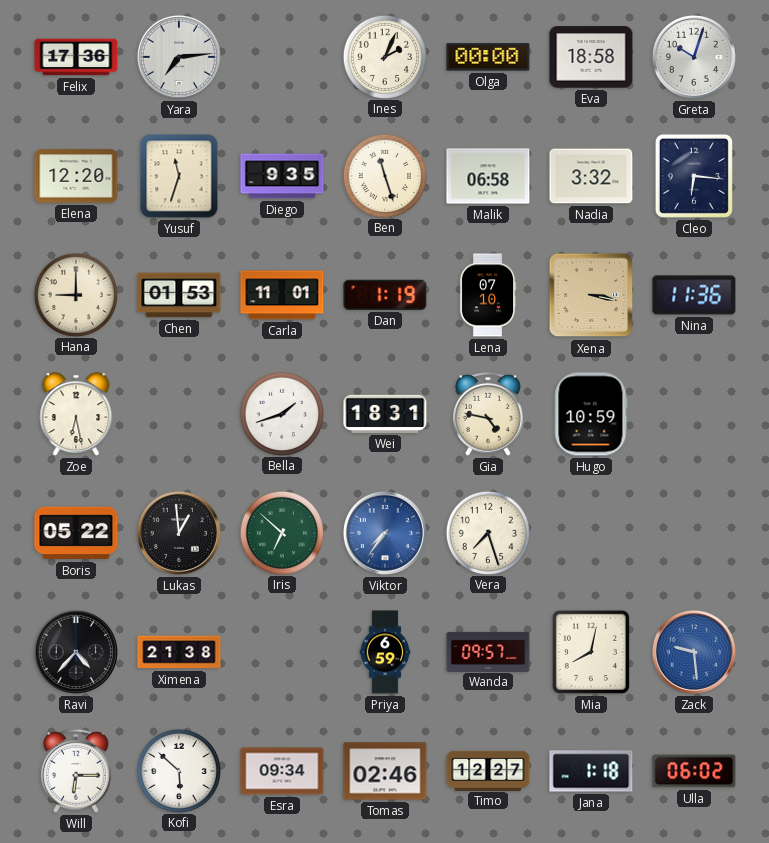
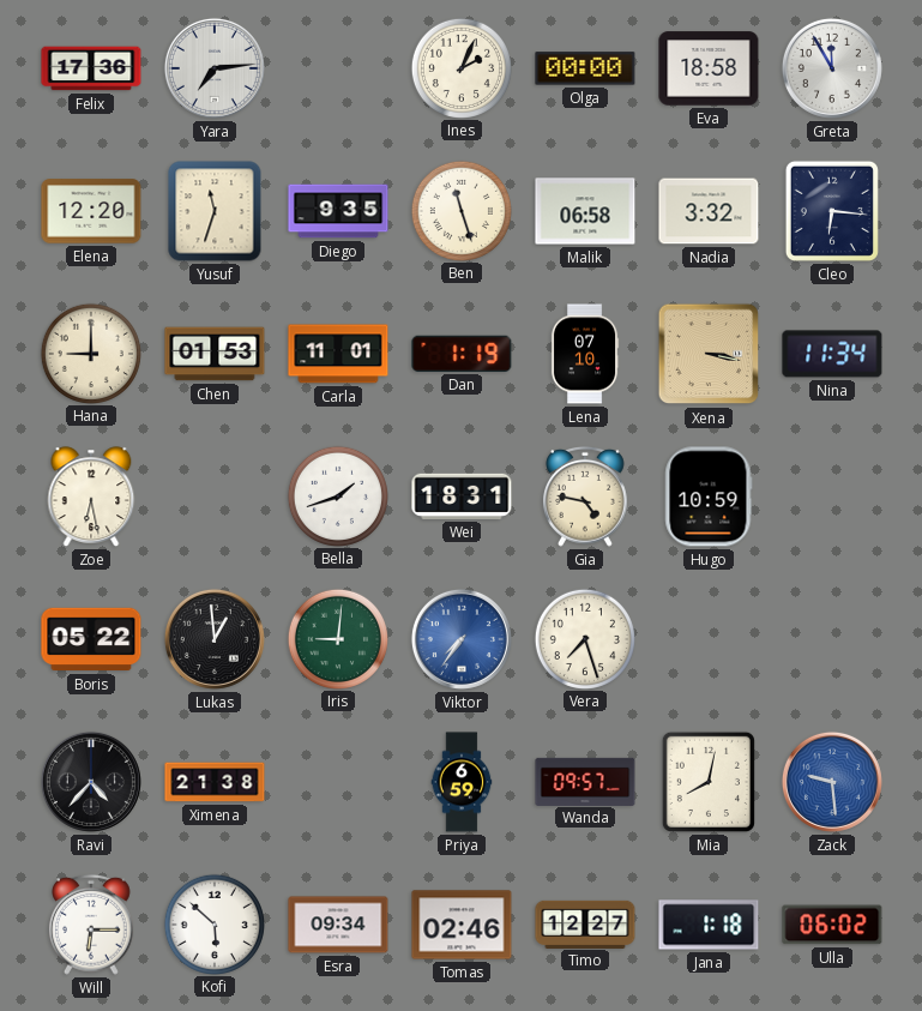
Greta: 10:03 -> 11:55 (832, 68)
Nina: 11:36 -> 11:34 (832, 354)
Iris: 6:52 -> 9:01 (337, 638)
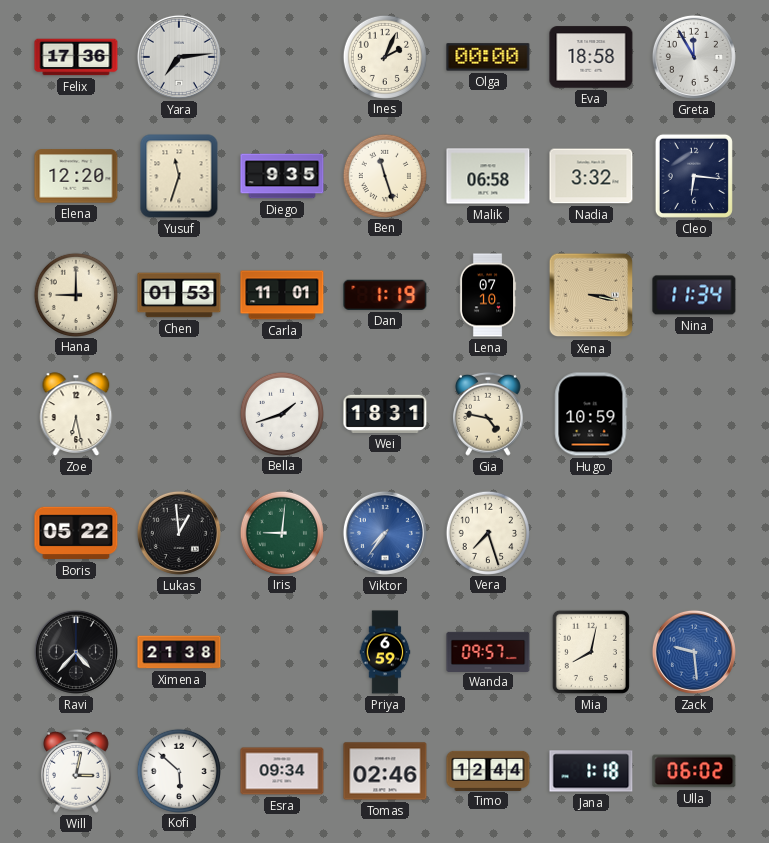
Will: 6:15 -> 3:02 (77, 771)
Timo: 12:27 -> 12:44 (488, 770)
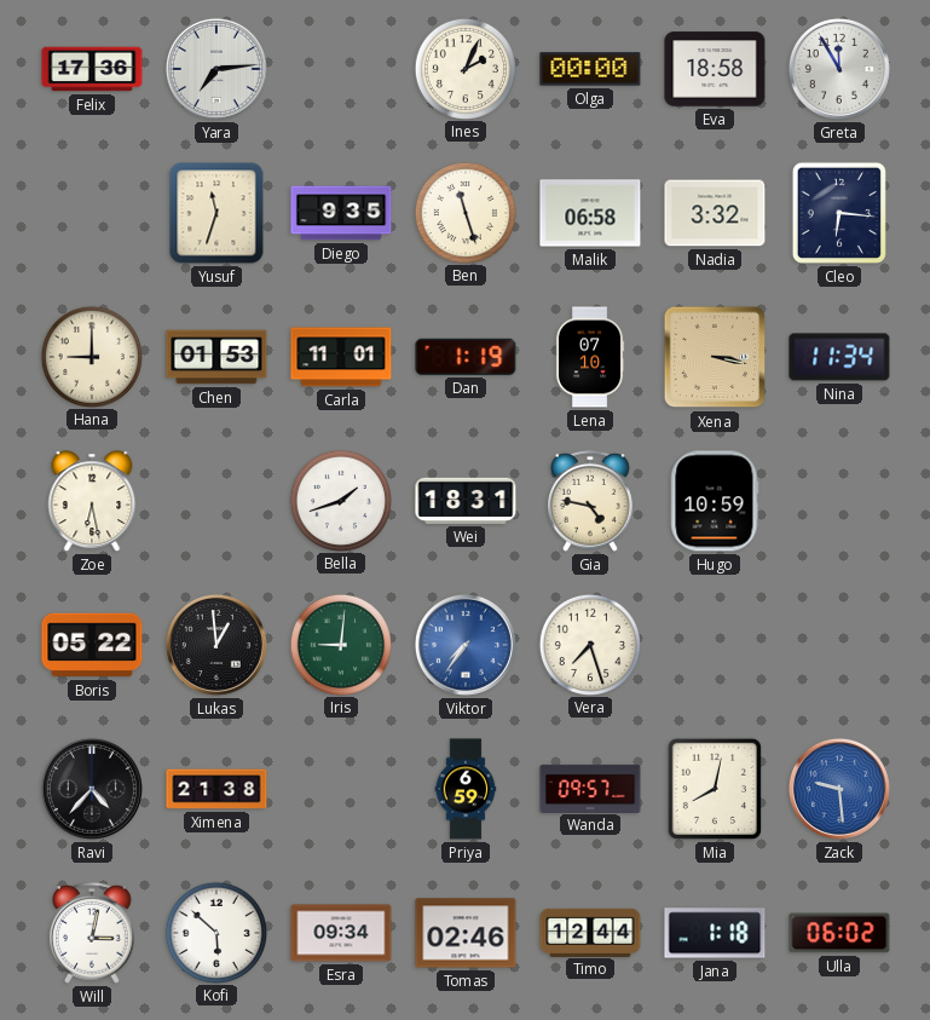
Elena: 12:20 -> none (76, 176)
